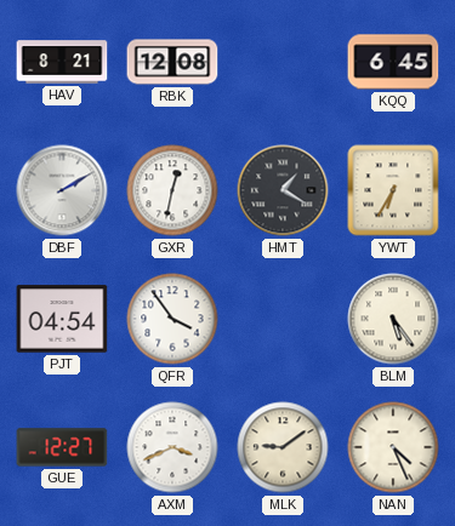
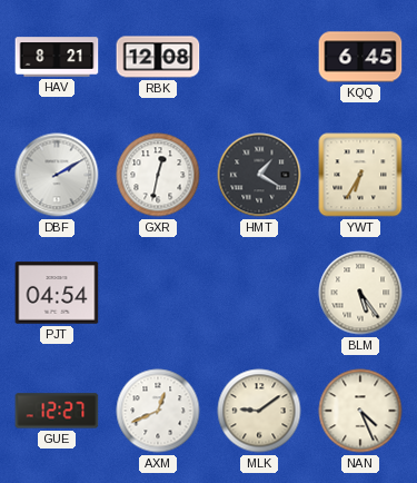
QFR: 3:54 -> none (172, 319)
AXM: 3:41 -> 12:41 (158, 411)
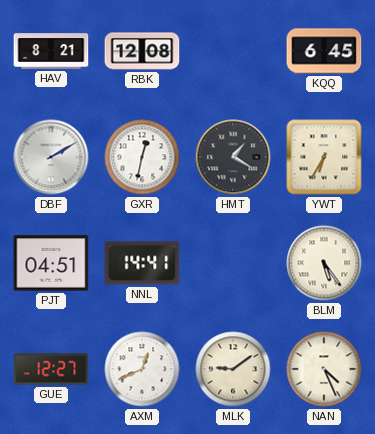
PJT: 04:54 -> 04:51 (51, 263)
NNL: none -> 14:41 (142, 263)
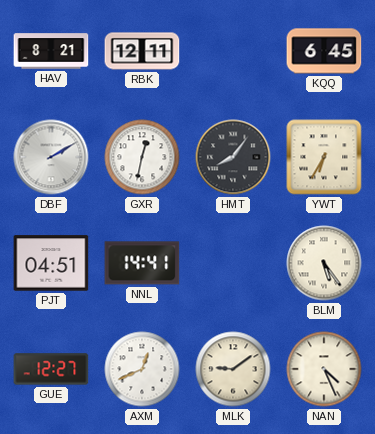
RBK: 12:08 -> 12:11 (142, 51)
HMT: 1:20 -> 8:06 (233, 157)
